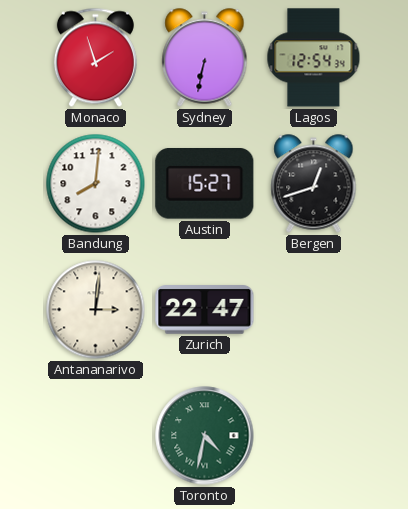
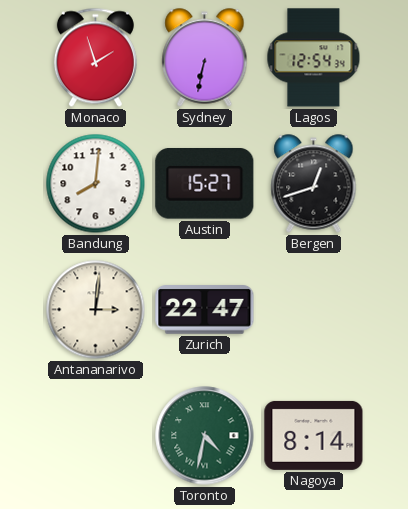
Nagoya: none -> 8:14 (314, 435)
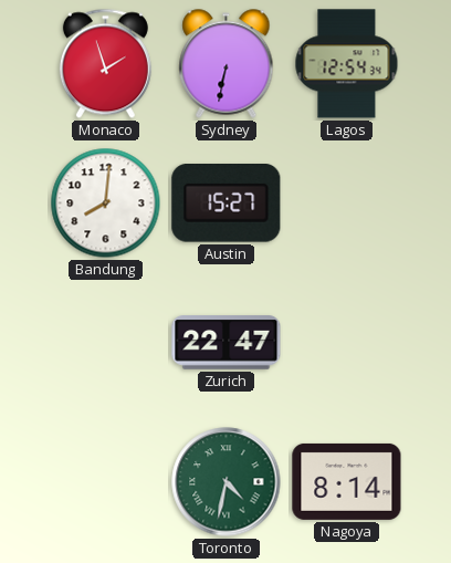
Bergen: 12:42 -> none (314, 184)
Antananarivo: 3:01 -> none (96, 310)
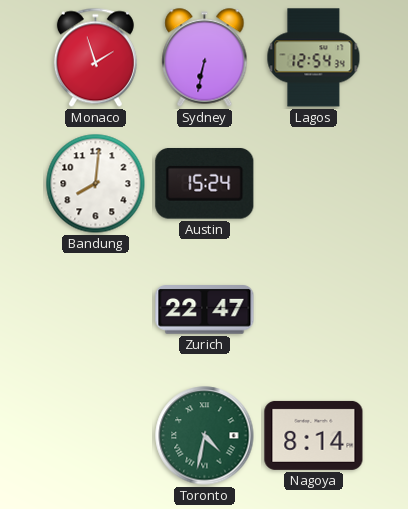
Austin: 15:27 -> 15:24 (205, 184)
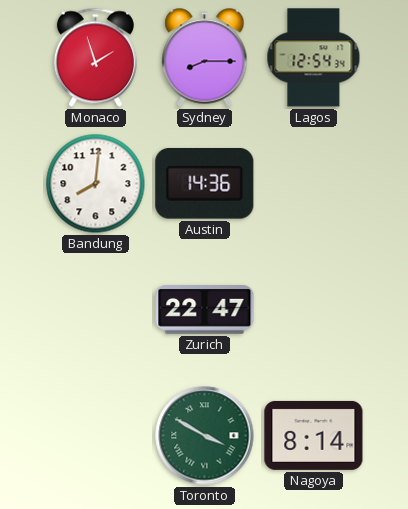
Sydney: 6:32 -> 8:15 (205, 58)
Austin: 15:24 -> 14:36 (205, 184)
Toronto: 4:32 -> 3:50 (205, 436)
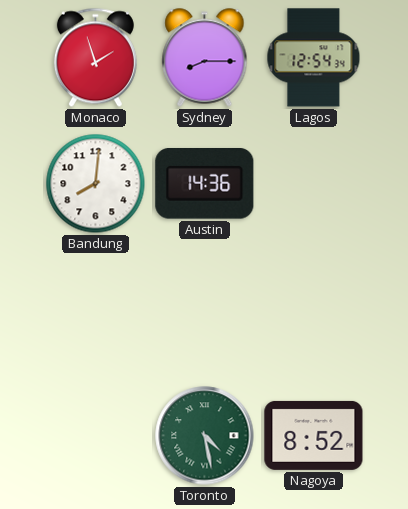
Zurich: 22:47 -> none (205, 310)
Toronto: 3:50 -> 4:28 (205, 436)
Nagoya: 8:14 -> 8:52 (314, 435)
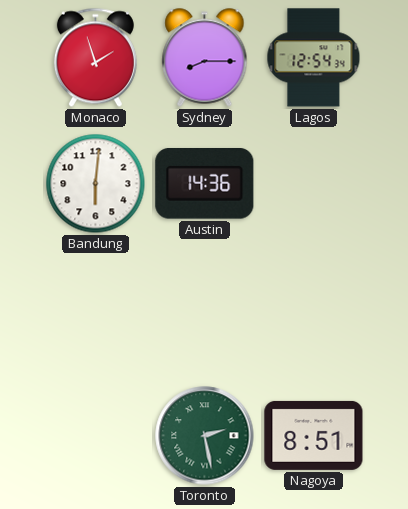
Bandung: 8:01 -> 6:01 (96, 184)
Toronto: 4:28 -> 2:28 (205, 436)
Nagoya: 8:52 -> 8:51 (314, 435)
